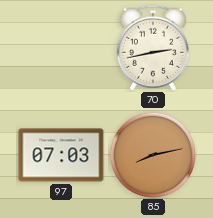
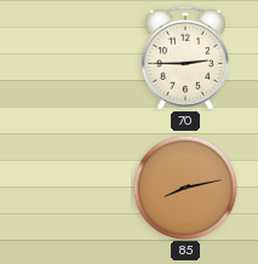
70: 2:43 -> 2:45 (185, 58)
97: 07:03 -> none (61, 155)
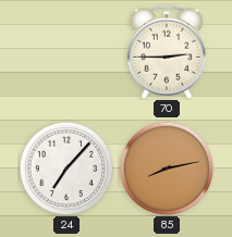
24: none -> 7:07 (66, 169)
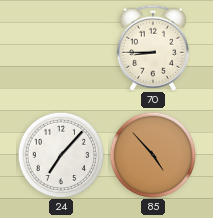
70: 2:45 -> 8:45 (153, 48)
85: 8:13 -> 4:53 (153, 155)
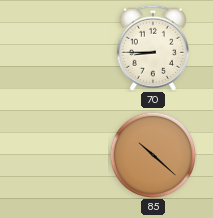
24: 7:07 -> none (61, 155)
85: 4:53 -> 10:22 (153, 155)
